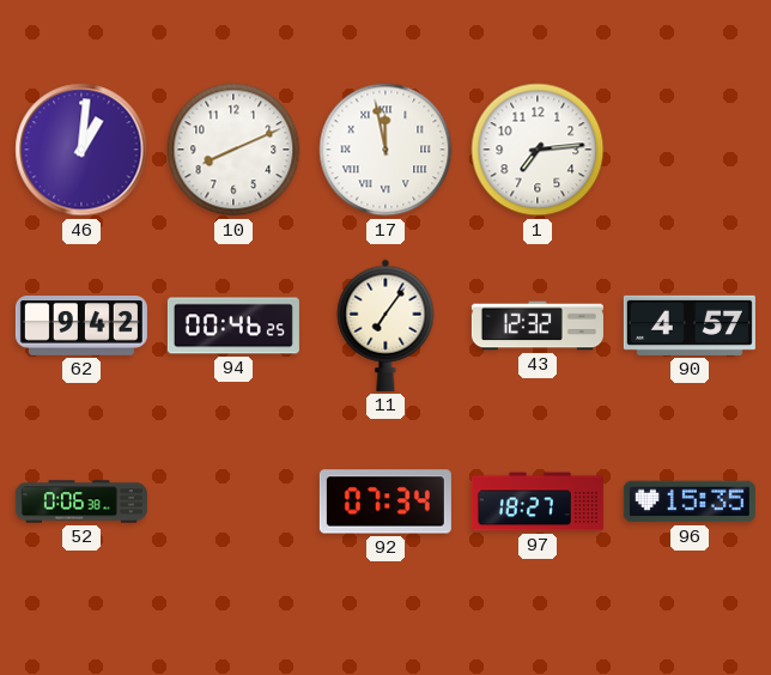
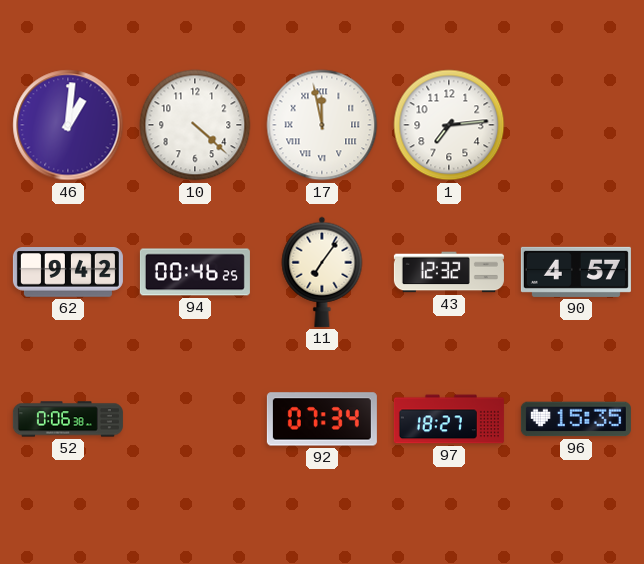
10: 8:11 -> 4:22 (195, 125)
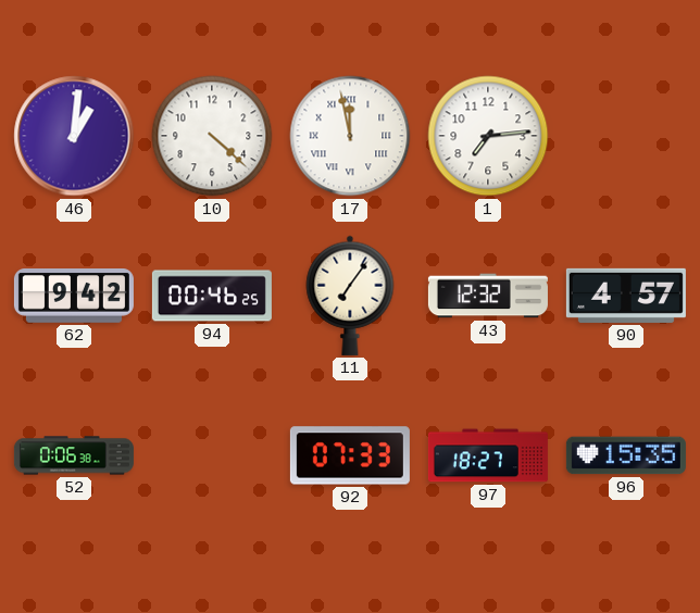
92: 07:34 -> 07:33 (350, 455)
